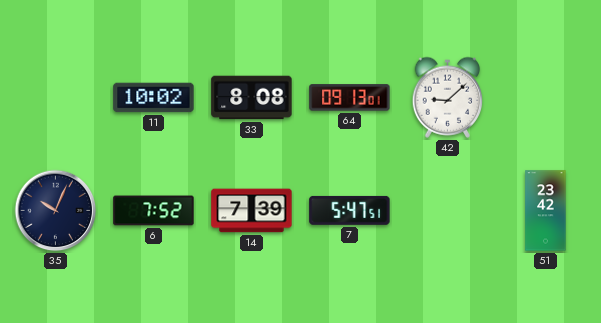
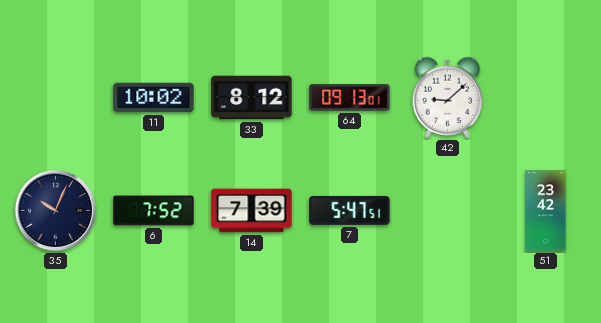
33: 8:08 -> 8:12 (252, 98)
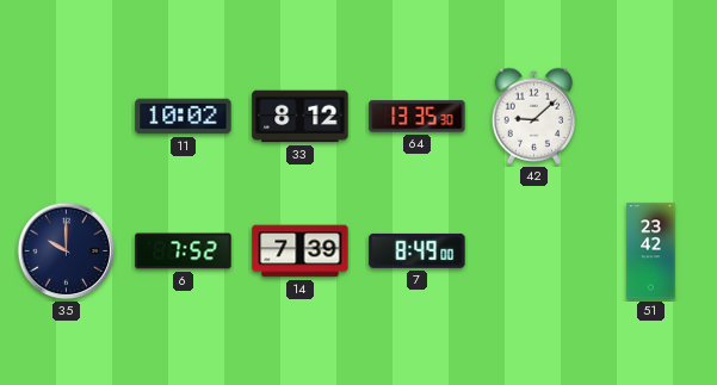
64: 09:13 -> 13:35 (418, 117)
35: 10:04 -> 10:00 (67, 252)
7: 5:47 -> 8:49 (418, 250)
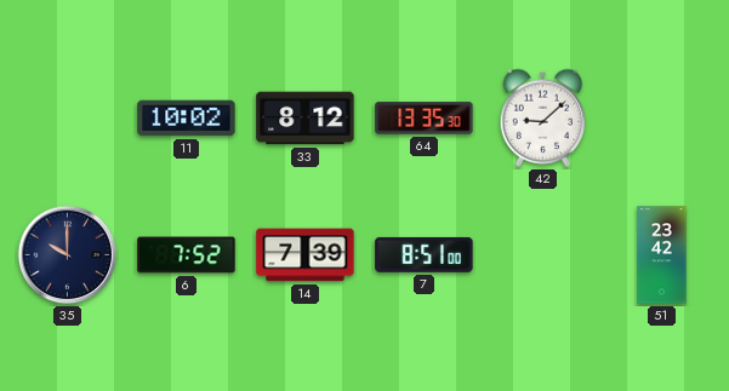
7: 8:49 -> 8:51 (425, 254)
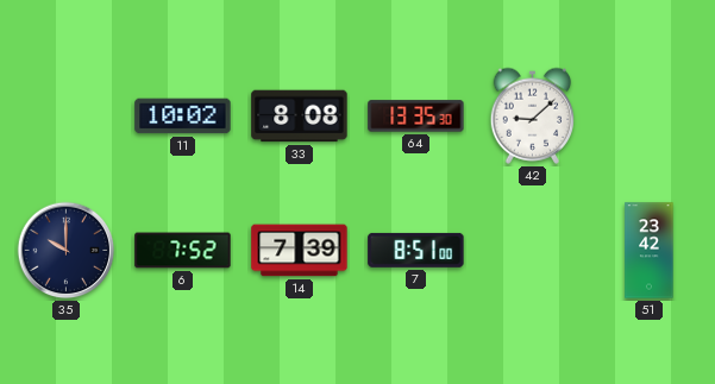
33: 8:12 -> 8:08 (300, 117)
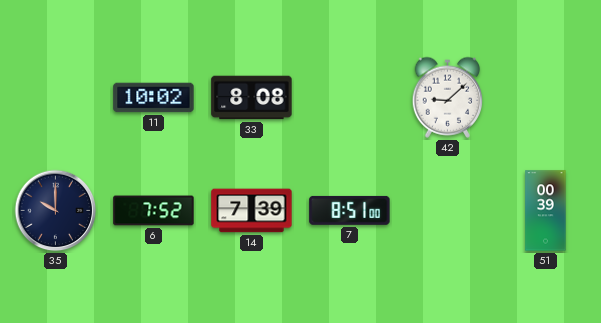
64: 13:35 -> none (416, 117)
51: 23:42 -> 00:39 (546, 211)
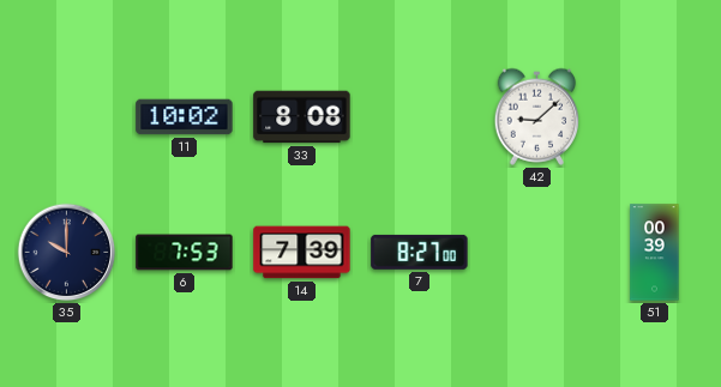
6: 7:52 -> 7:53 (185, 253)
7: 8:51 -> 8:27 (420, 252)
